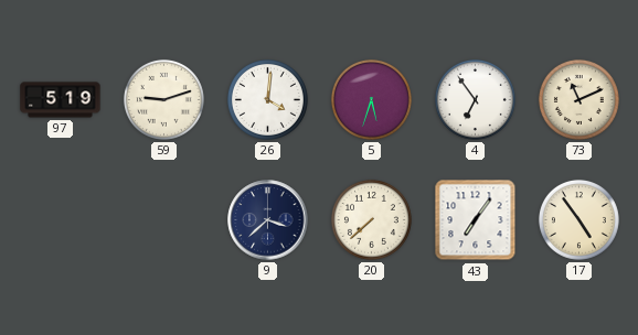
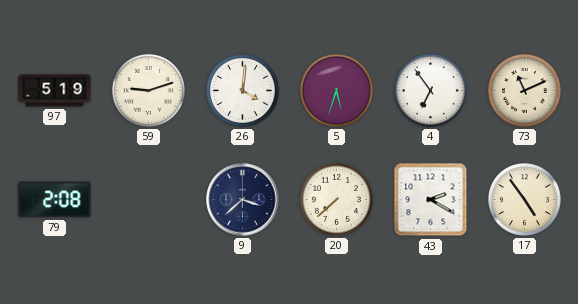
79: none -> 2:08 (55, 200)
43: 7:06 -> 2:20 (431, 200)
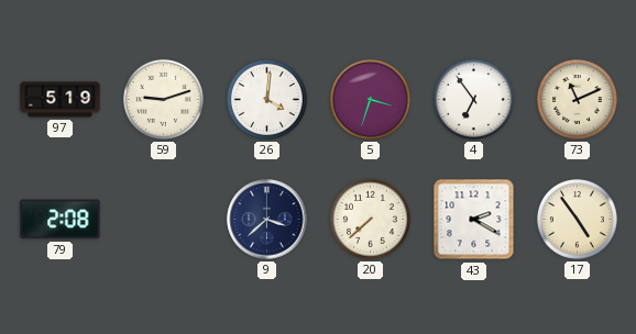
5: 5:33 -> 3:33 (370, 99)
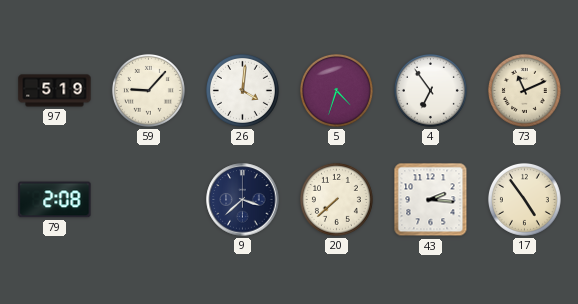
59: 9:12 -> 9:07 (148, 90)
5: 3:33 -> 4:33 (336, 90)
43: 2:20 -> 2:16 (431, 200)
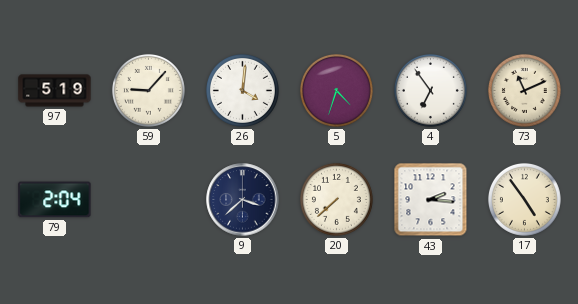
79: 2:08 -> 2:04 (55, 200)
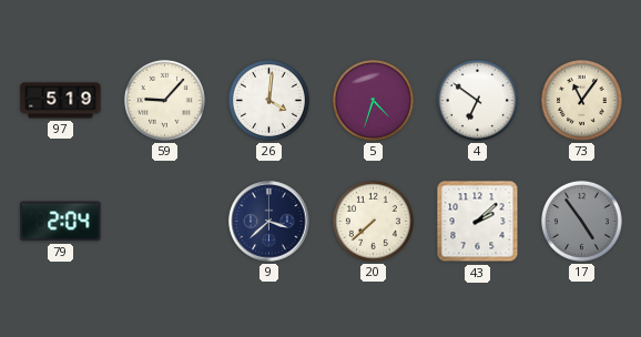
4: 6:54 -> 6:51 (477, 100)
73: 11:11 -> 11:06 (581, 100)
43: 2:16 -> 2:08 (478, 222)
17 dial: cream -> grey (581, 221)
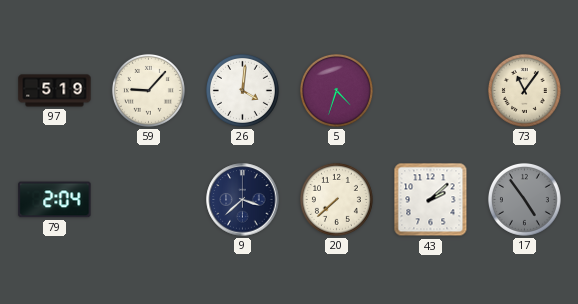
4: 6:51 -> none (477, 100)
